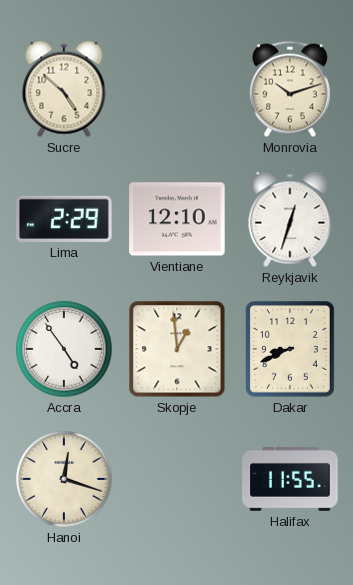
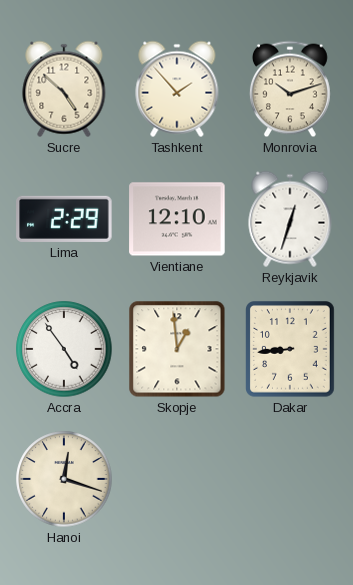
Tashkent: none -> 1:53 (177, 89)
Dakar: 8:41 -> 8:44 (291, 350)
Halifax: 11:55 -> none (290, 480)
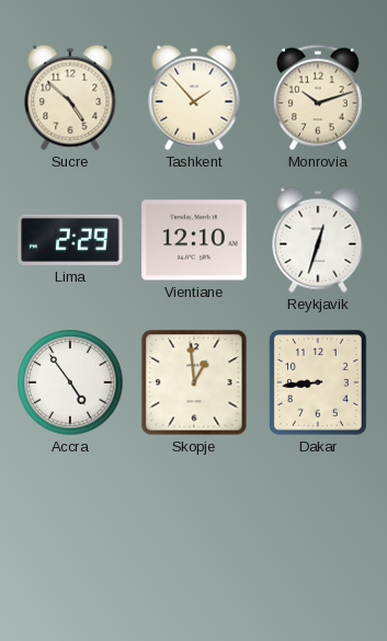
Hanoi: 12:18 -> none (64, 479)
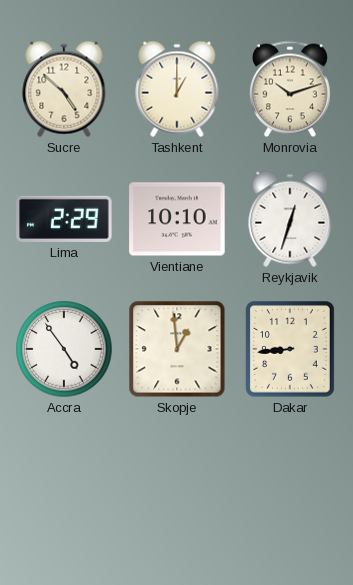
Tashkent: 1:53 -> 1:00 (177, 89)
Vientiane: 12:10 -> 10:10 (177, 219)
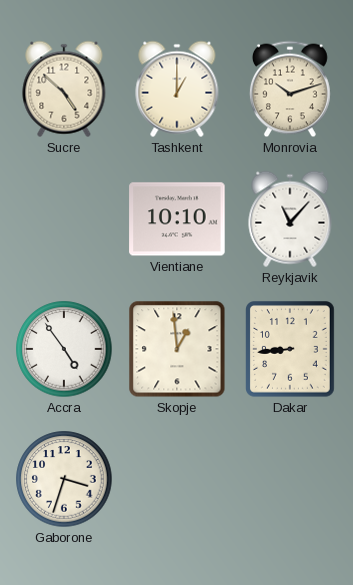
Lima: 2:29 -> none (64, 219)
Reykjavik: 12:33 -> 11:07 (290, 219)
Gaborone: none -> 3:33 (64, 479)
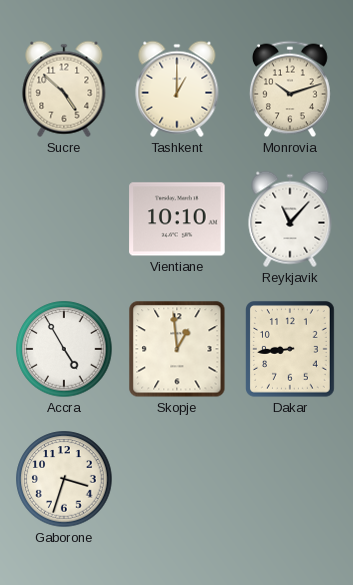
Accra: 4:54 -> 4:55 (64, 349)
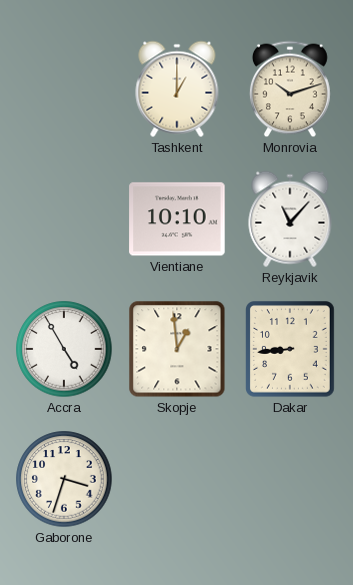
Sucre: 4:52 -> none (64, 89)
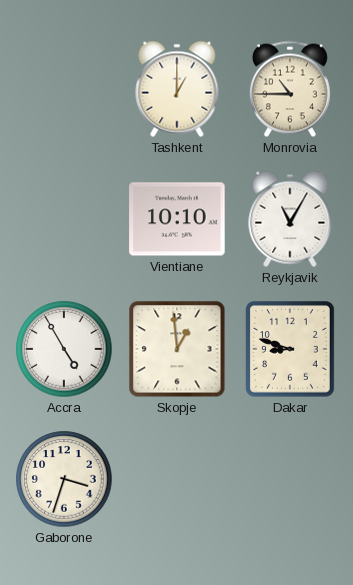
Monrovia: 10:12 -> 10:45 (290, 89)
Reykjavik: 11:07 -> 11:05 (290, 219)
Dakar: 8:44 -> 8:48 (291, 350)
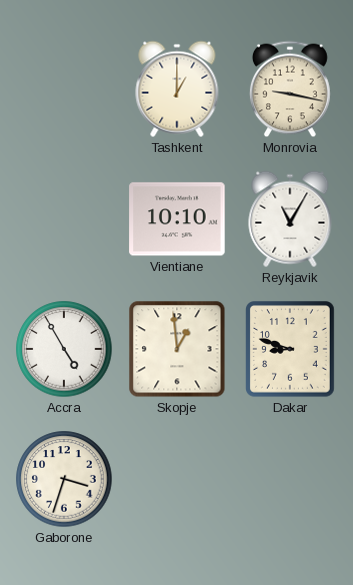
Monrovia: 10:45 -> 9:17 (290, 89)
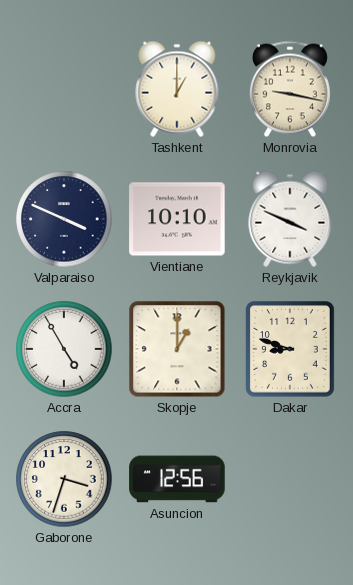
Valparaiso: none -> 3:49 (64, 219)
Reykjavik: 11:05 -> 3:49 (290, 219)
Skopje: 12:59 -> 1:00 (177, 349)
Asuncion: none -> 12:56 (177, 479)
